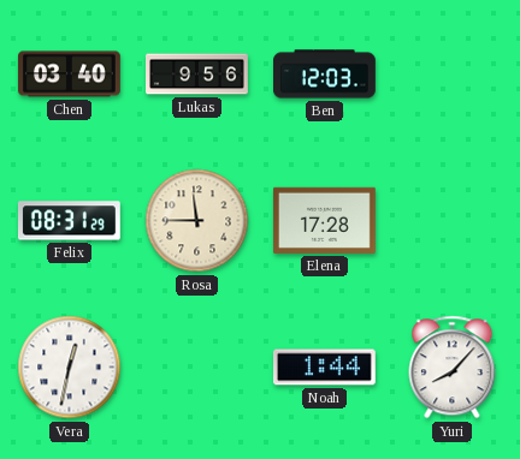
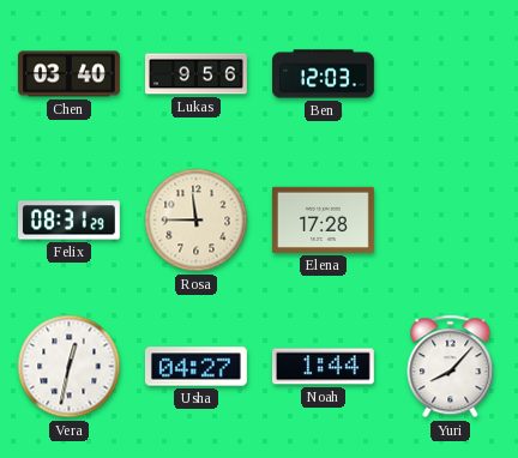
Usha: none -> 04:27 (195, 367)
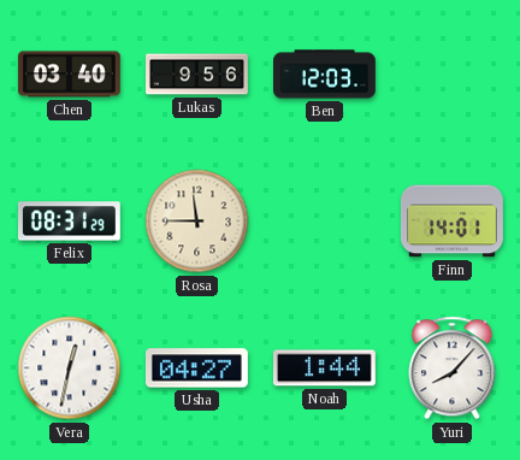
Elena: 17:28 -> none (323, 219)
Finn: none -> 14:01 (453, 222)
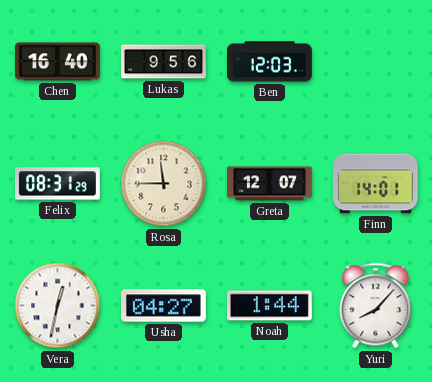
Chen: 03:40 -> 16:40 (57, 62)
Greta: none -> 12:07 (270, 184)
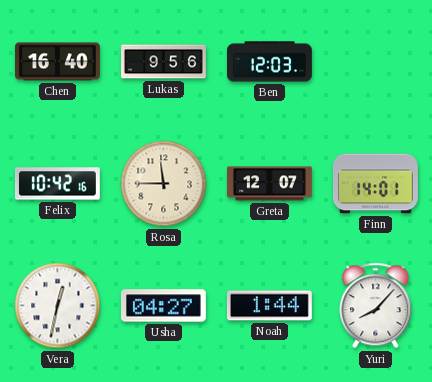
Felix: 08:31 -> 10:42 (57, 184)
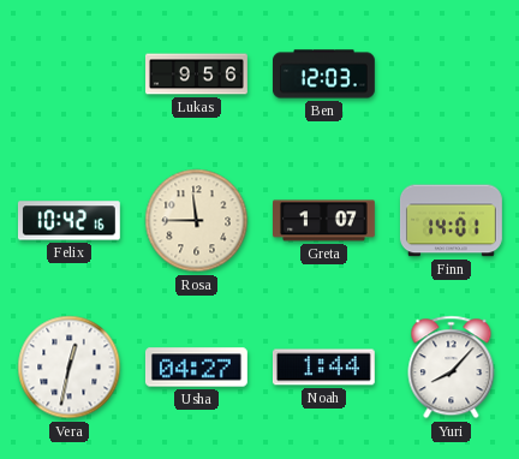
Chen: 16:40 -> none (57, 62)
Greta: 12:07 -> 1:07 (324, 221)
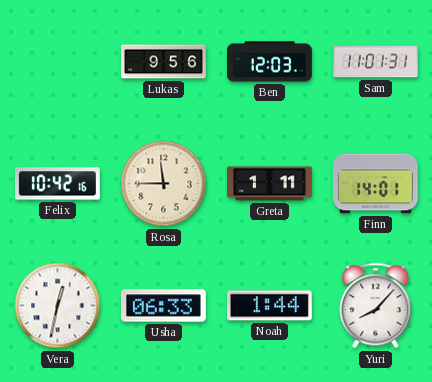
Sam: none -> 11:01 (375, 62)
Greta: 1:07 -> 1:11 (270, 184)
Usha: 04:27 -> 06:33 (163, 306)
